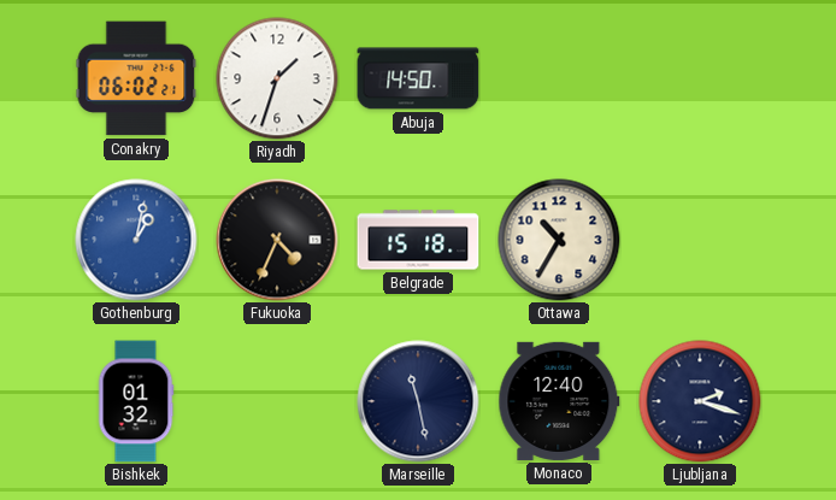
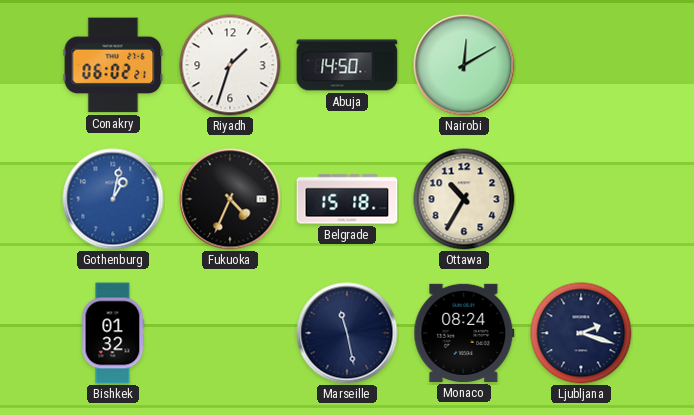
Nairobi: none -> 12:10 (464, 65)
Monaco: 12:40 -> 08:24 (464, 333)
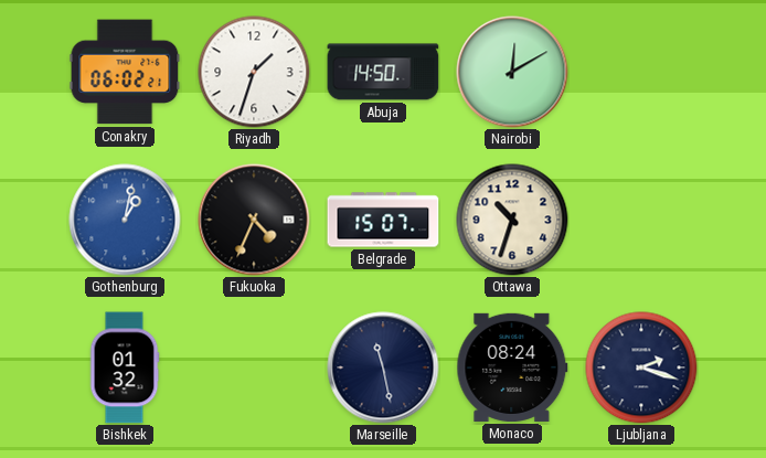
Belgrade: 15:18 -> 15:07 (383, 220)
Ottawa: 10:35 -> 10:33 (512, 220)
